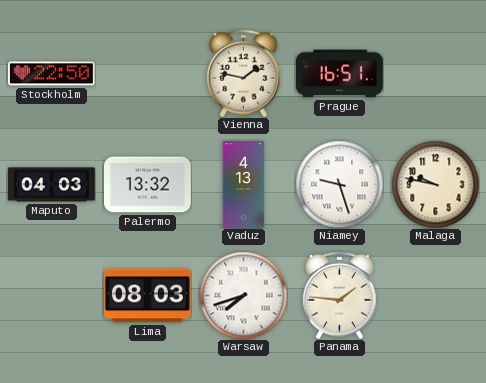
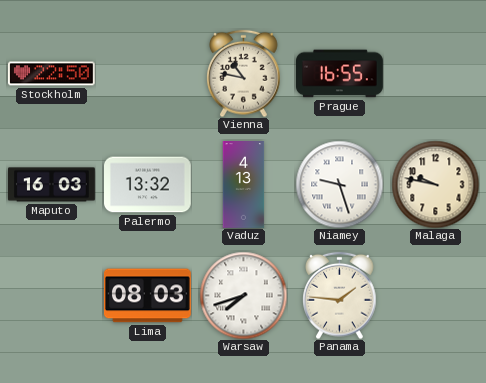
Vienna: 1:47 -> 10:47 (244, 73)
Prague: 16:51 -> 16:55 (340, 74)
Maputo: 04:03 -> 16:03 (52, 185)
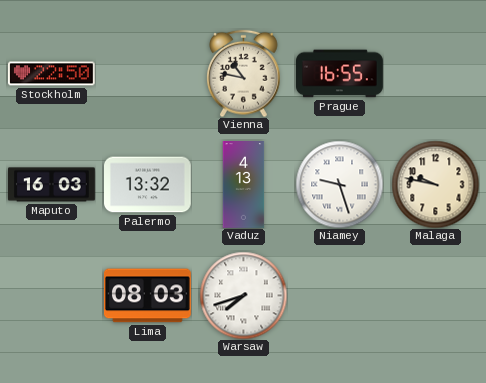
Panama: 1:46 -> none (340, 295)
